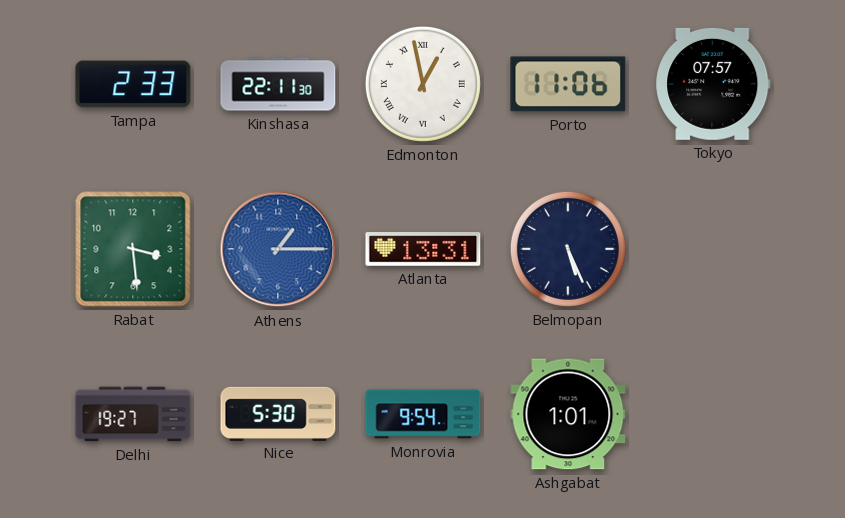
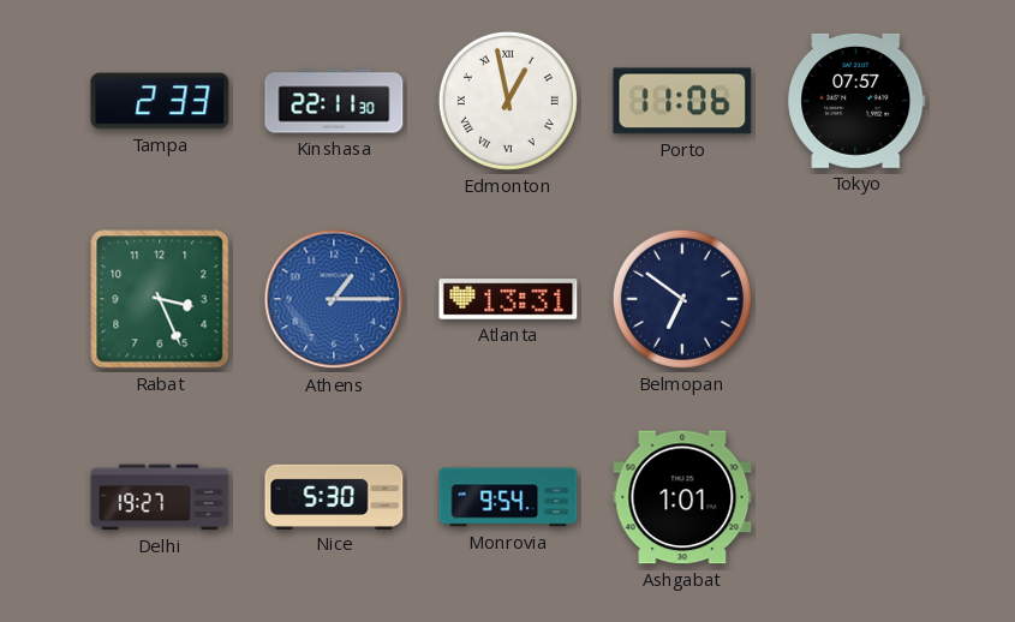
Rabat: 3:29 -> 3:26 (160, 299)
Belmopan: 5:26 -> 6:51 (682, 299)
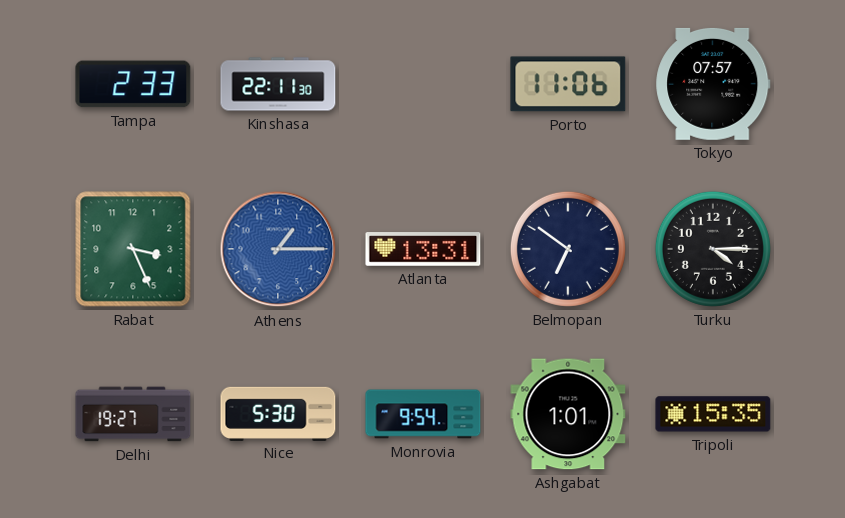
Edmonton: 12:58 -> none (508, 101)
Turku: none -> 4:15 (713, 249)
Tripoli: none -> 15:35 (713, 414)
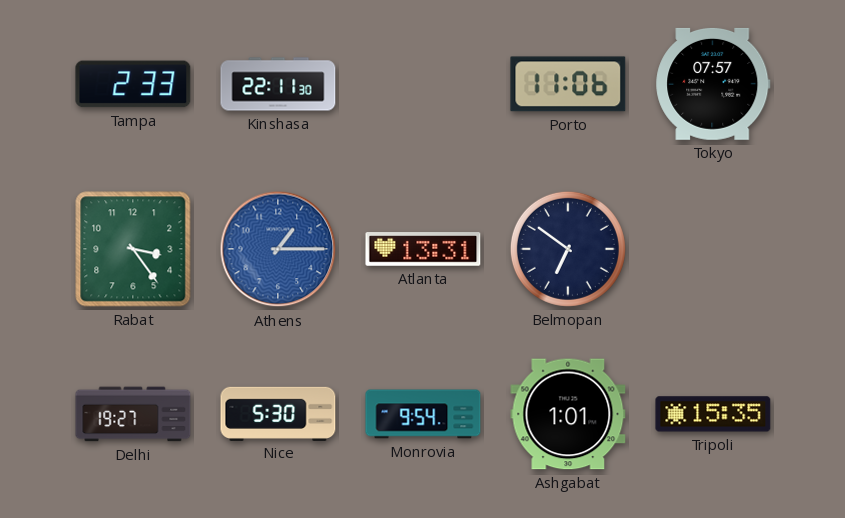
Rabat: 3:26 -> 3:24 (133, 249)
Turku: 4:15 -> none (713, 249)
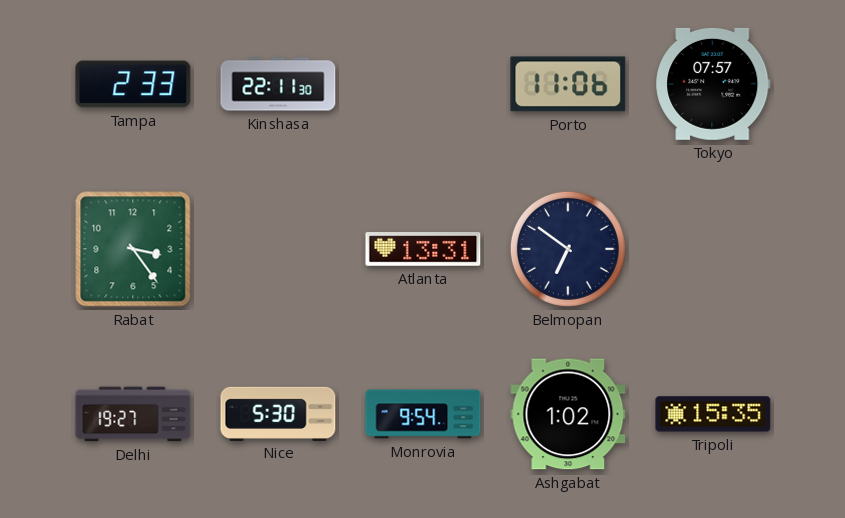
Athens: 1:15 -> none (278, 249)
Ashgabat: 1:01 -> 1:02 (568, 414)
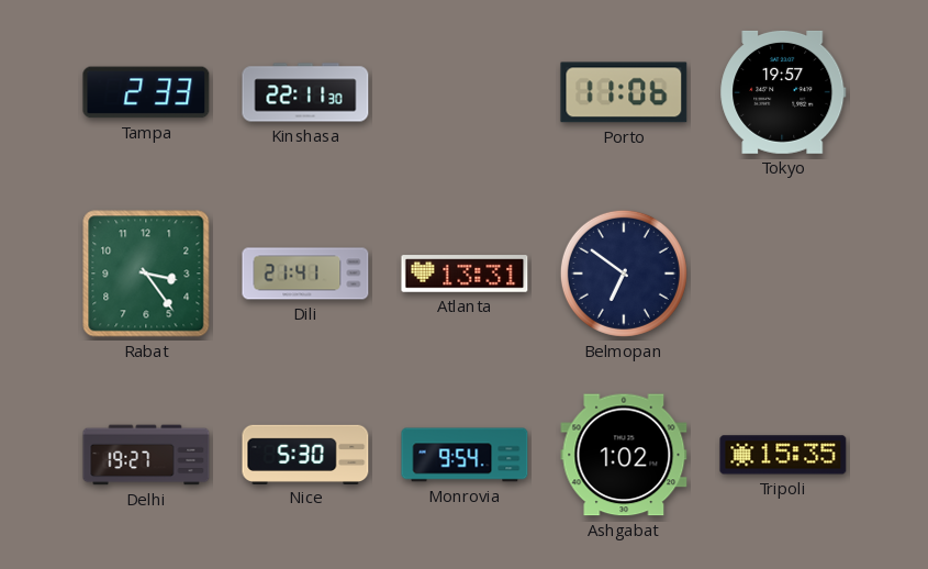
Tokyo: 07:57 -> 19:57 (783, 92)
Dili: none -> 21:41 (305, 274)
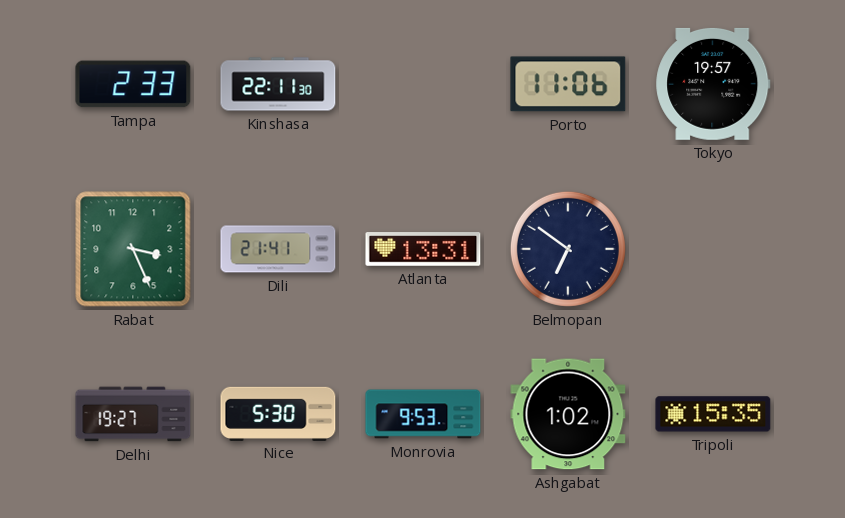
Rabat: 3:24 -> 3:26 (133, 249)
Monrovia: 9:54 -> 9:53 (423, 414)
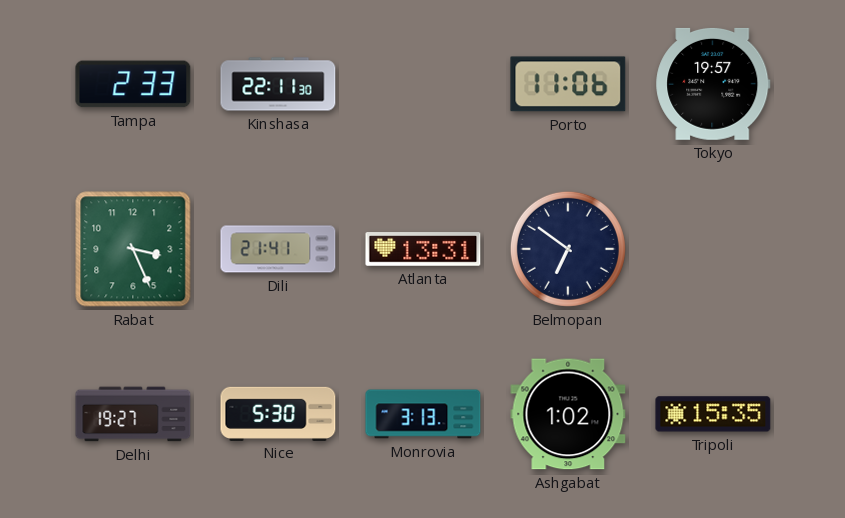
Monrovia: 9:53 -> 3:13 (423, 414)
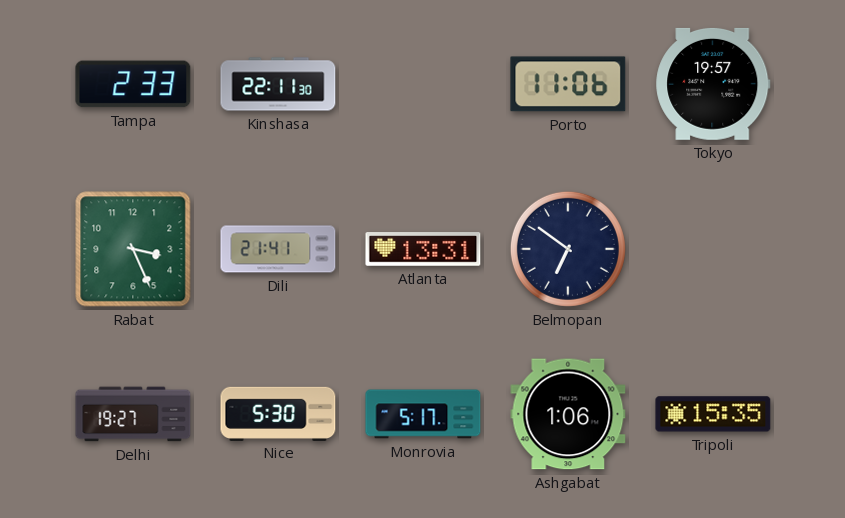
Monrovia: 3:13 -> 5:17 (423, 414)
Ashgabat: 1:02 -> 1:06 (568, 414)
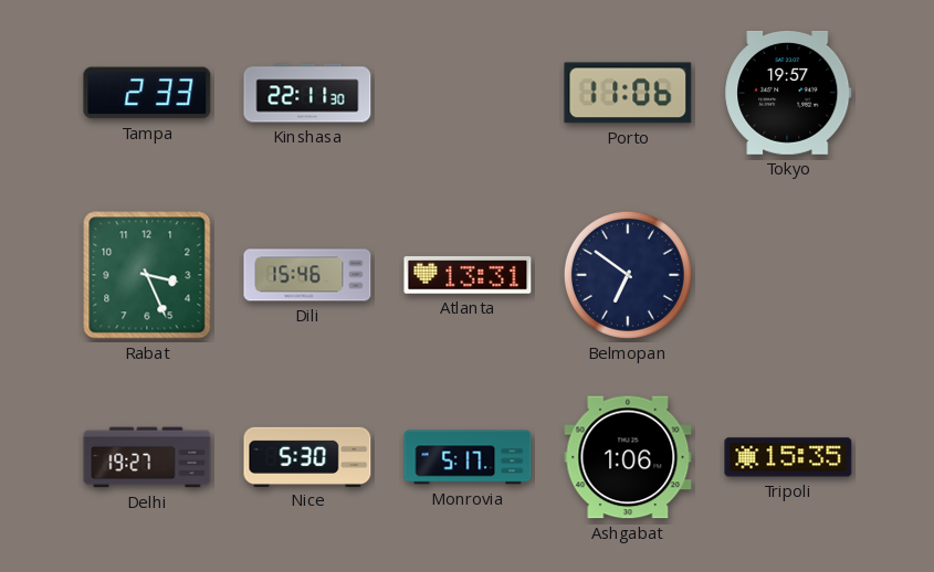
Dili: 21:41 -> 15:46 (307, 275)
